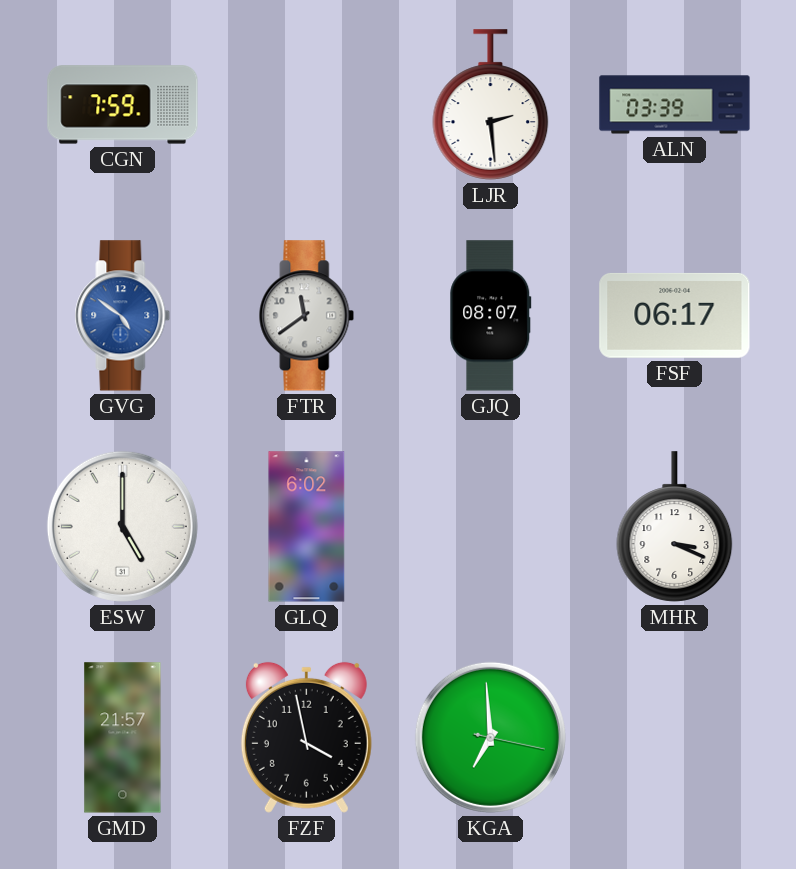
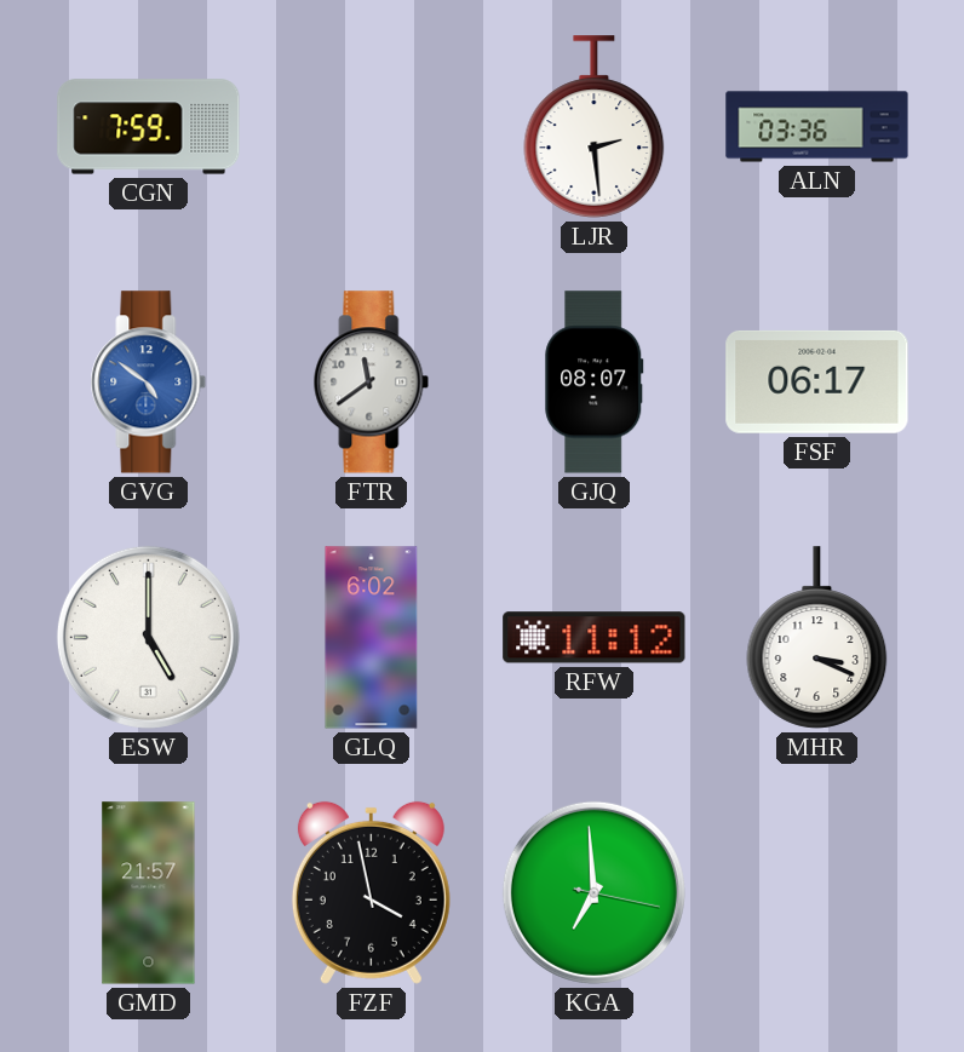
ALN: 03:39 -> 03:36 (817, 127)
RFW: none -> 11:12 (595, 638)
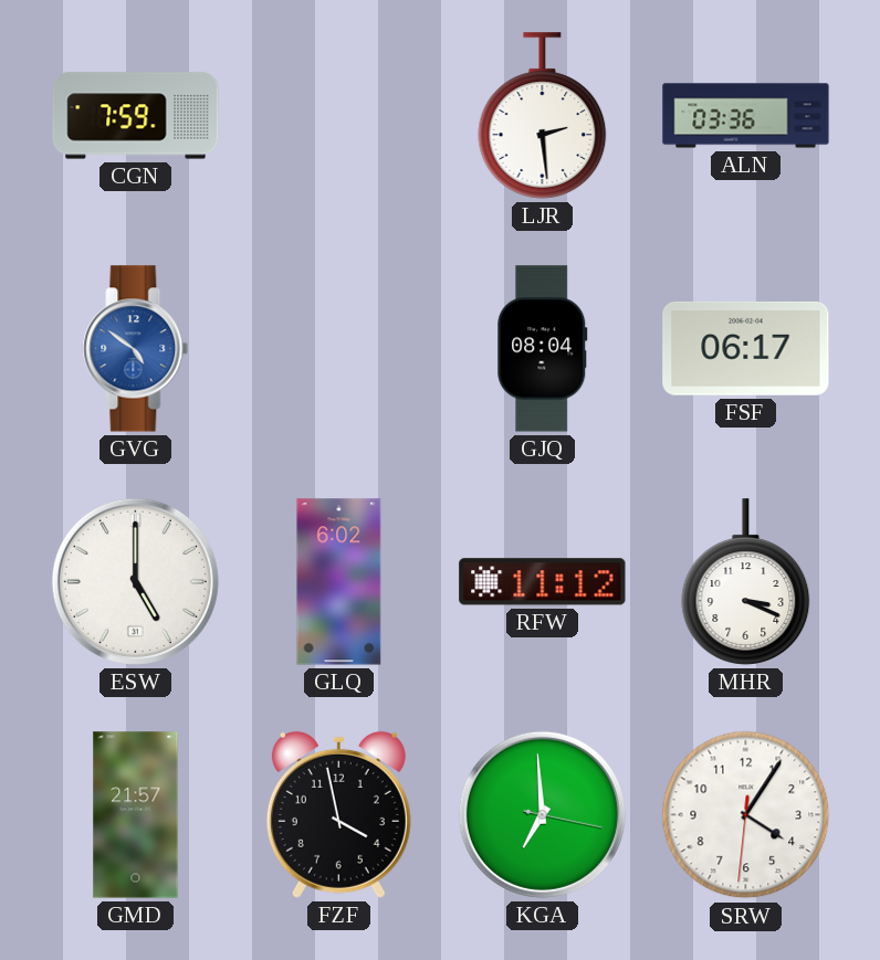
FTR: 11:39 -> none (372, 383)
GJQ: 08:07 -> 08:04 (543, 349)
SRW: none -> 4:05 (746, 815)
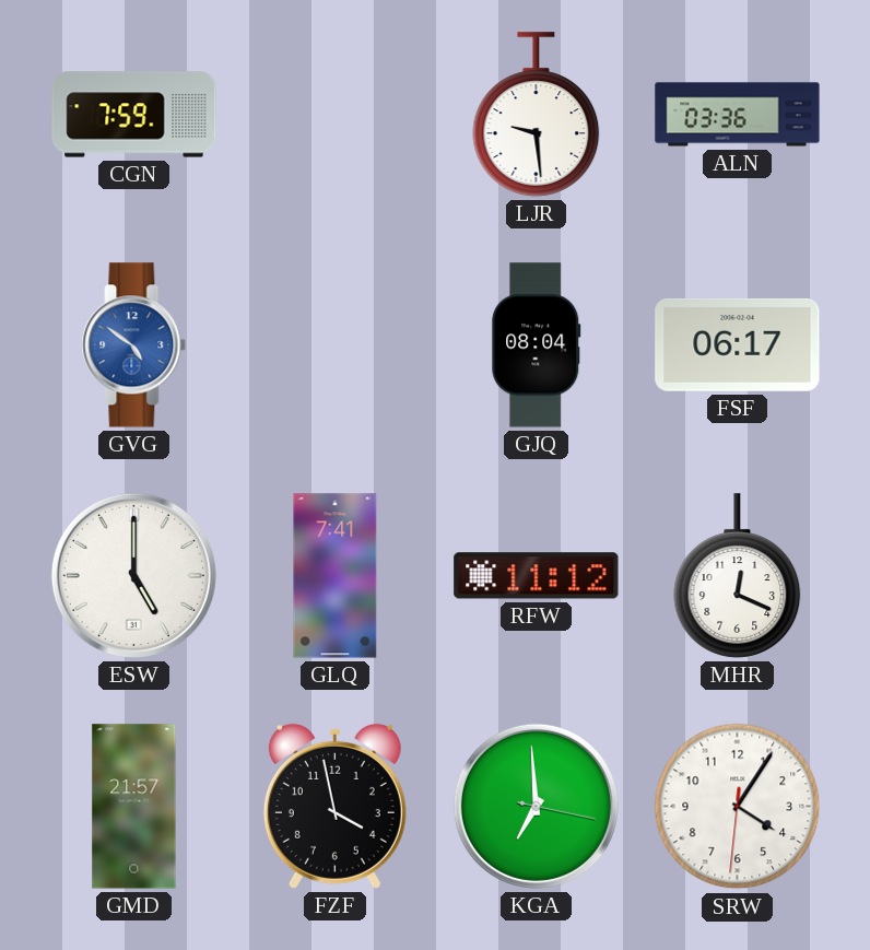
LJR: 2:29 -> 9:29 (537, 115)
GLQ: 6:02 -> 7:41 (336, 576)
MHR: 3:19 -> 12:19 (738, 576)
